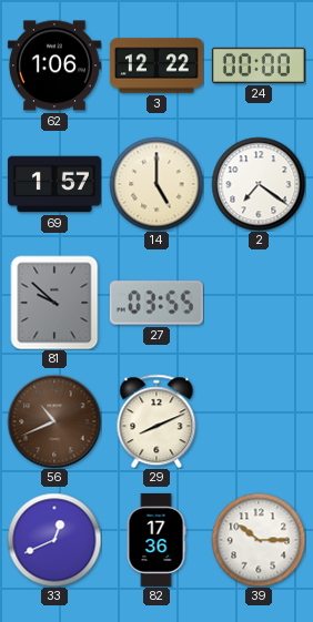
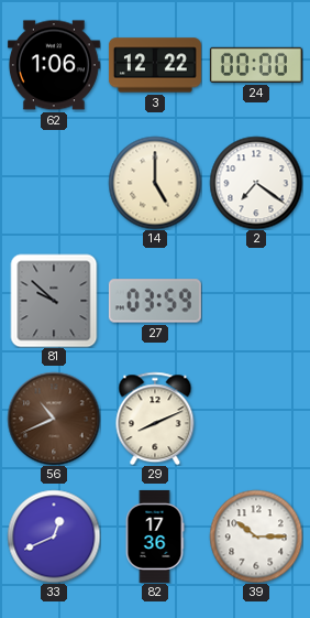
69: 1:57 -> none (54, 184)
27: 03:55 -> 03:59 (155, 301)
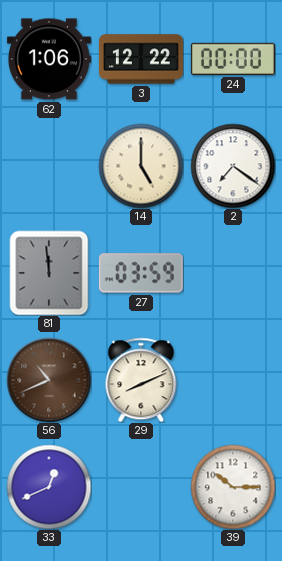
81: 9:52 -> 11:59 (49, 273)
82: 17:36 -> none (155, 536)
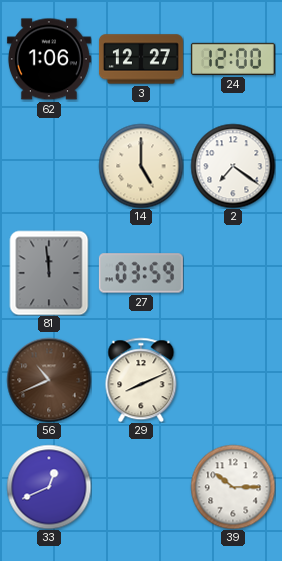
3: 12:22 -> 12:27 (141, 59)
24: 00:00 -> 12:00 (233, 59)
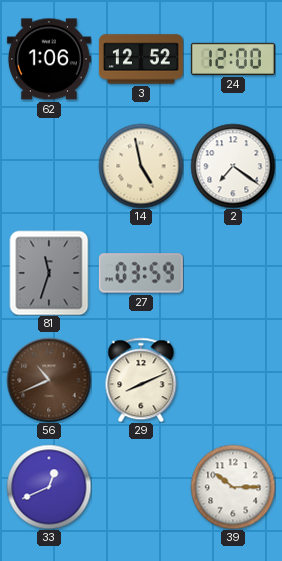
3: 12:27 -> 12:52 (141, 59)
14: 5:00 -> 4:58 (141, 166)
81: 11:59 -> 11:33 (49, 273)
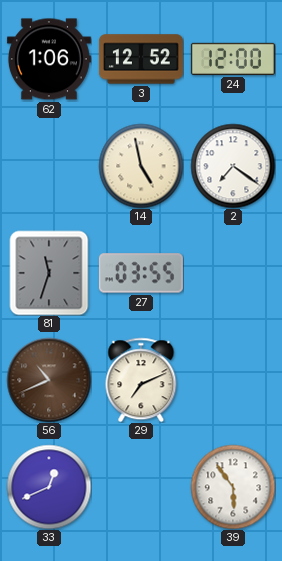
27: 03:59 -> 03:55 (141, 273)
29: 8:11 -> 7:11 (141, 380)
39: 10:15 -> 5:54 (233, 487)
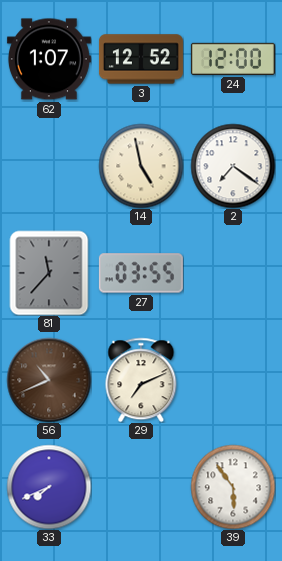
62: 1:06 -> 1:07 (49, 59)
81: 11:33 -> 11:37 (49, 273)
33: 12:41 -> 7:41 (49, 487)
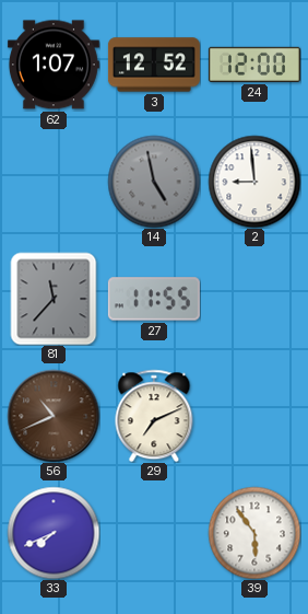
14 dial: cream -> grey (154, 182)
2: 7:21 -> 8:59 (254, 182)
27: 03:55 -> 11:55 (154, 299)
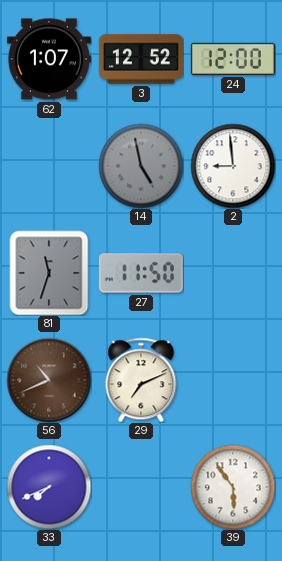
81: 11:37 -> 11:33 (49, 273)
27: 11:55 -> 11:50 (141, 273)
